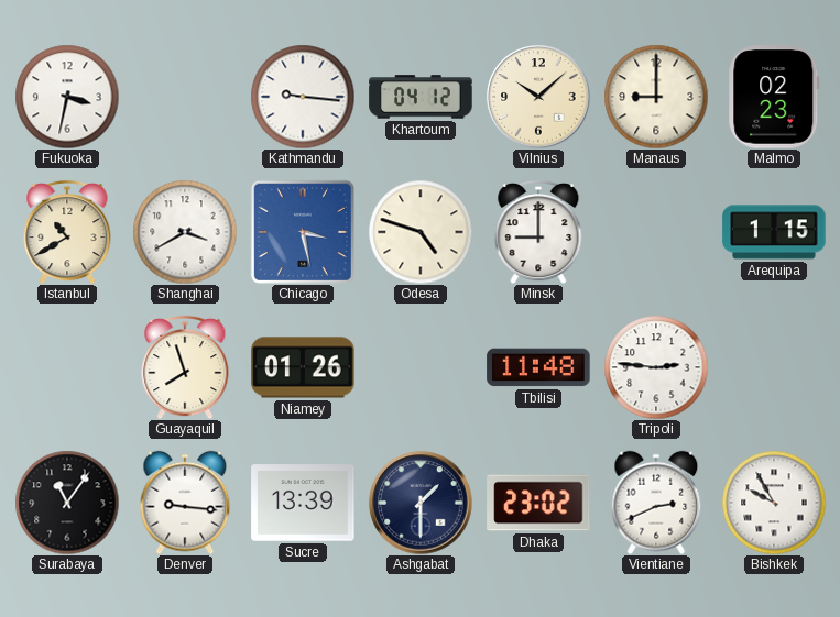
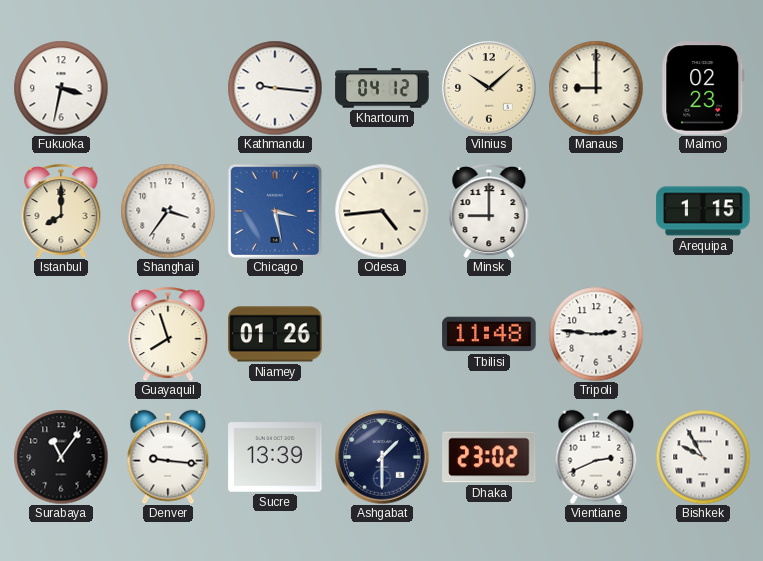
Istanbul: 10:40 -> 8:00 (61, 211)
Shanghai: 3:40 -> 3:36 (168, 211)
Odesa: 4:48 -> 4:44 (382, 211)
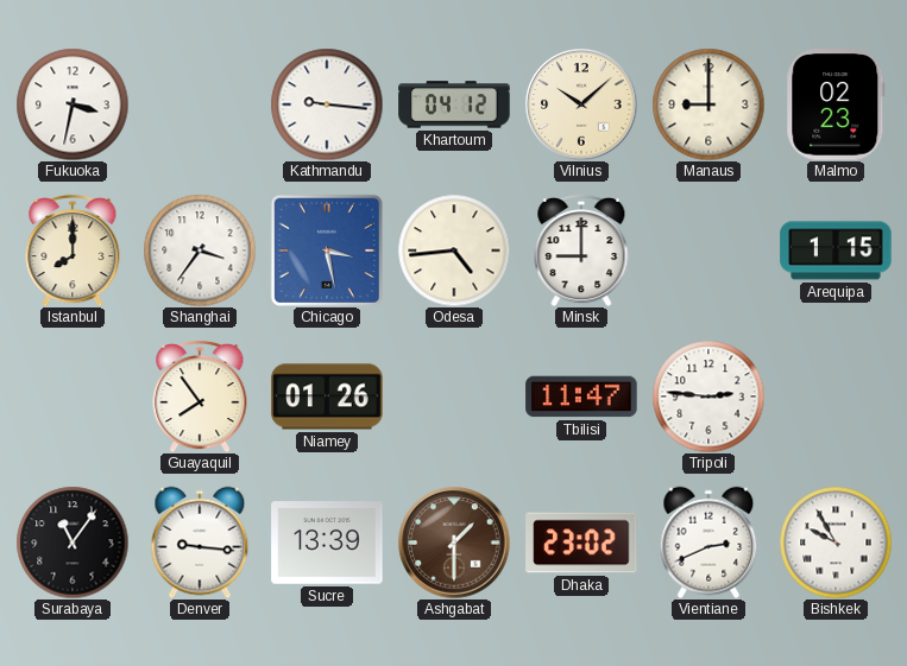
Guayaquil: 7:57 -> 7:54 (200, 397)
Tbilisi: 11:48 -> 11:47 (581, 397)
Ashgabat dial: navy -> brown (454, 543)
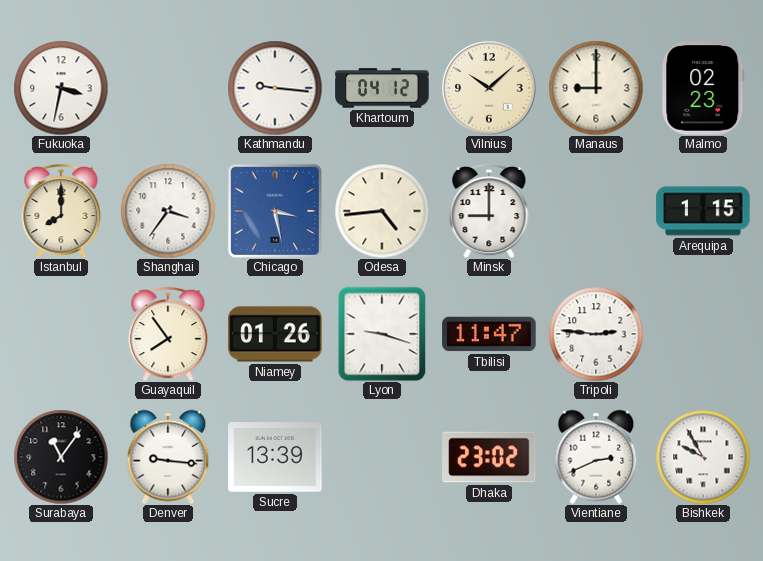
Lyon: none -> 9:18 (382, 334)
Ashgabat: 1:30 -> none (454, 543)
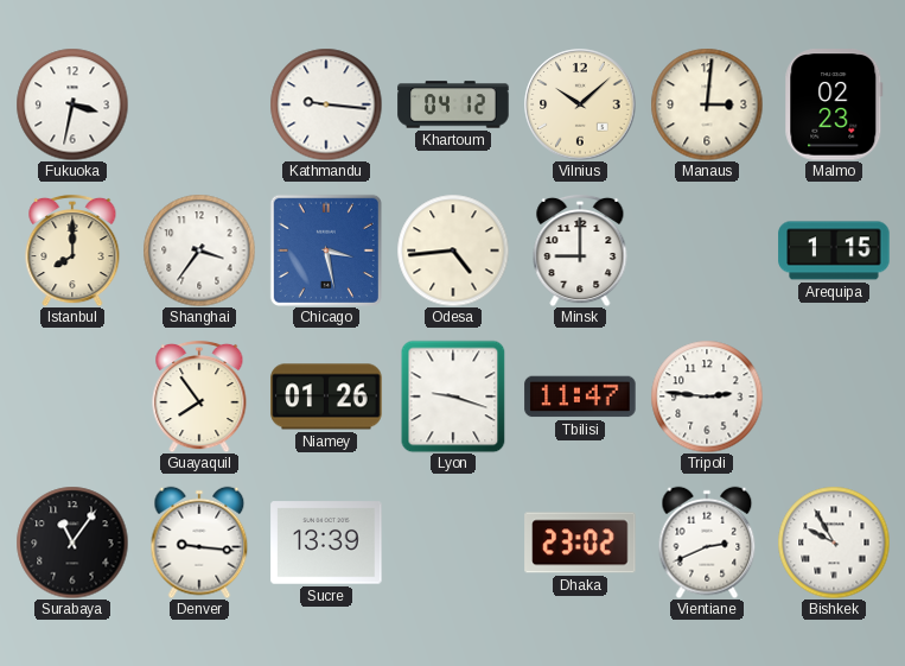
Manaus: 9:00 -> 3:01 (707, 104)
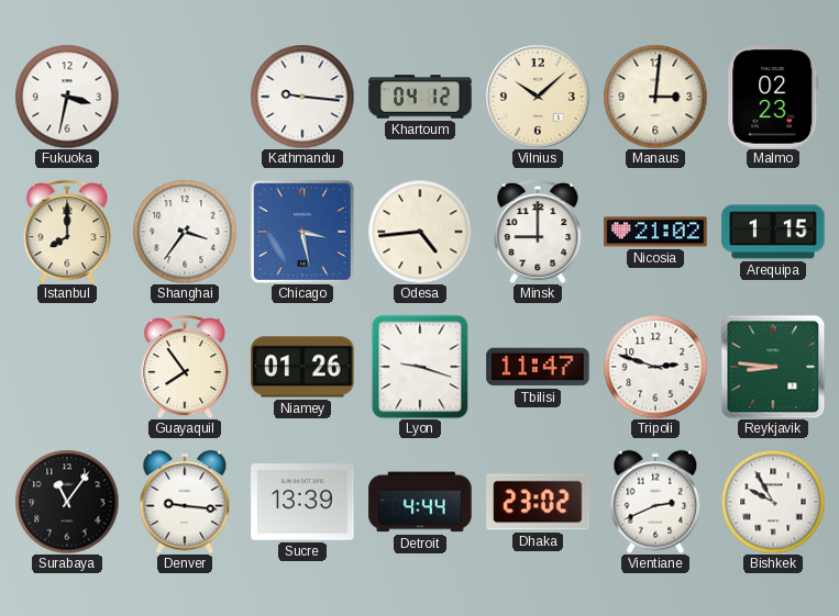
Nicosia: none -> 21:02 (655, 232)
Tripoli: 2:46 -> 2:48 (655, 367)
Reykjavik: none -> 8:46 (773, 367)
Detroit: none -> 4:44 (420, 502)
